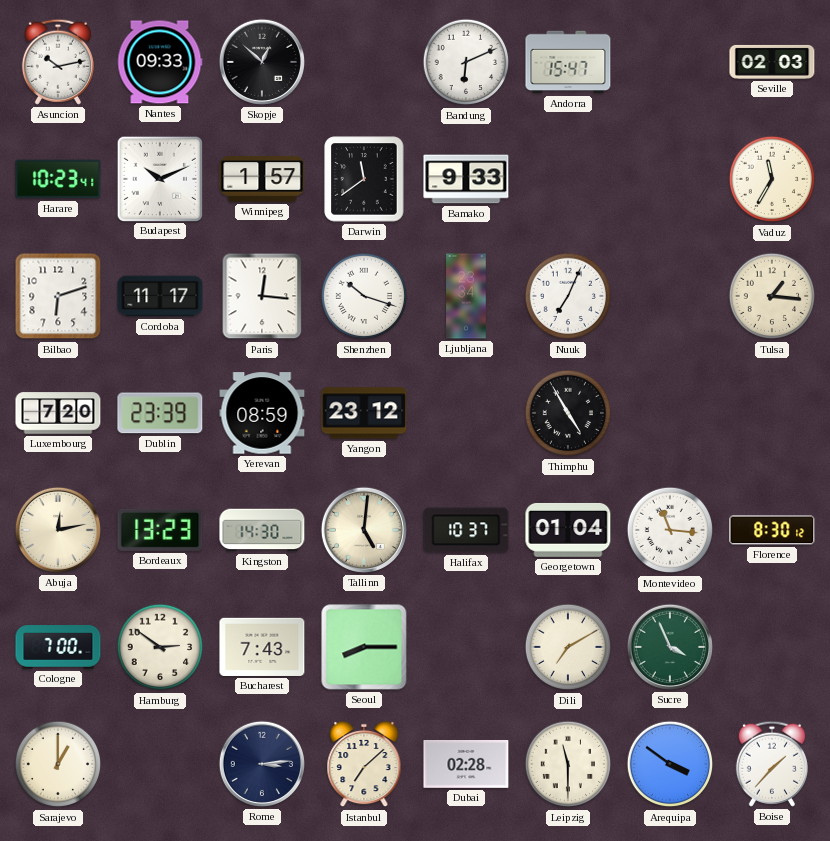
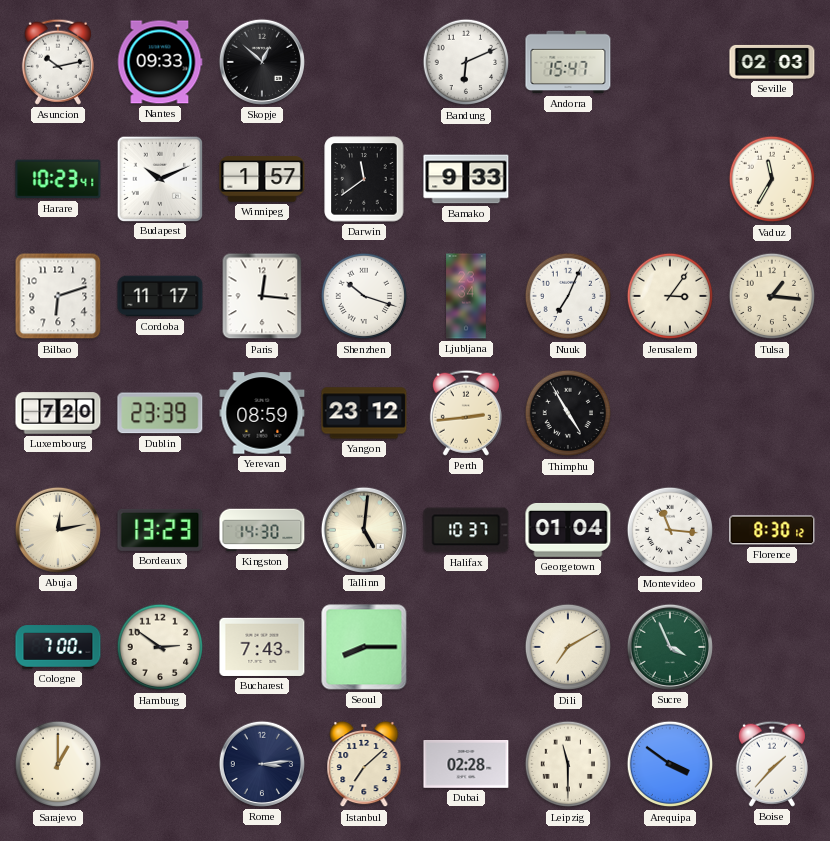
Jerusalem: none -> 3:06 (670, 296)
Perth: none -> 2:44 (466, 413)
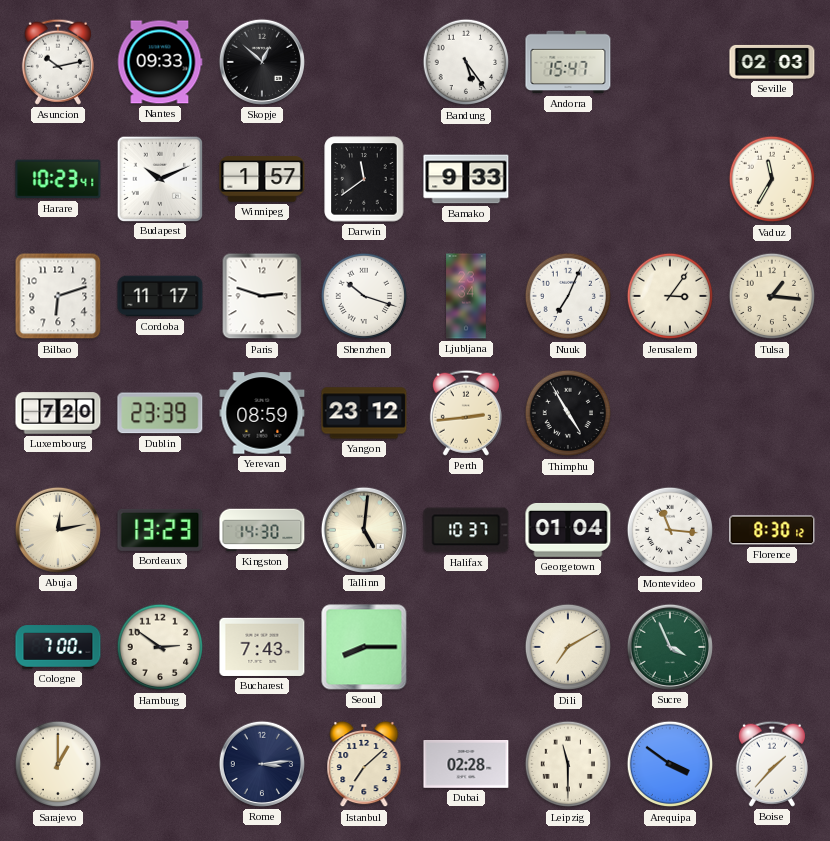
Bandung: 6:11 -> 5:24 (466, 62)
Paris: 12:16 -> 2:48 (262, 296)
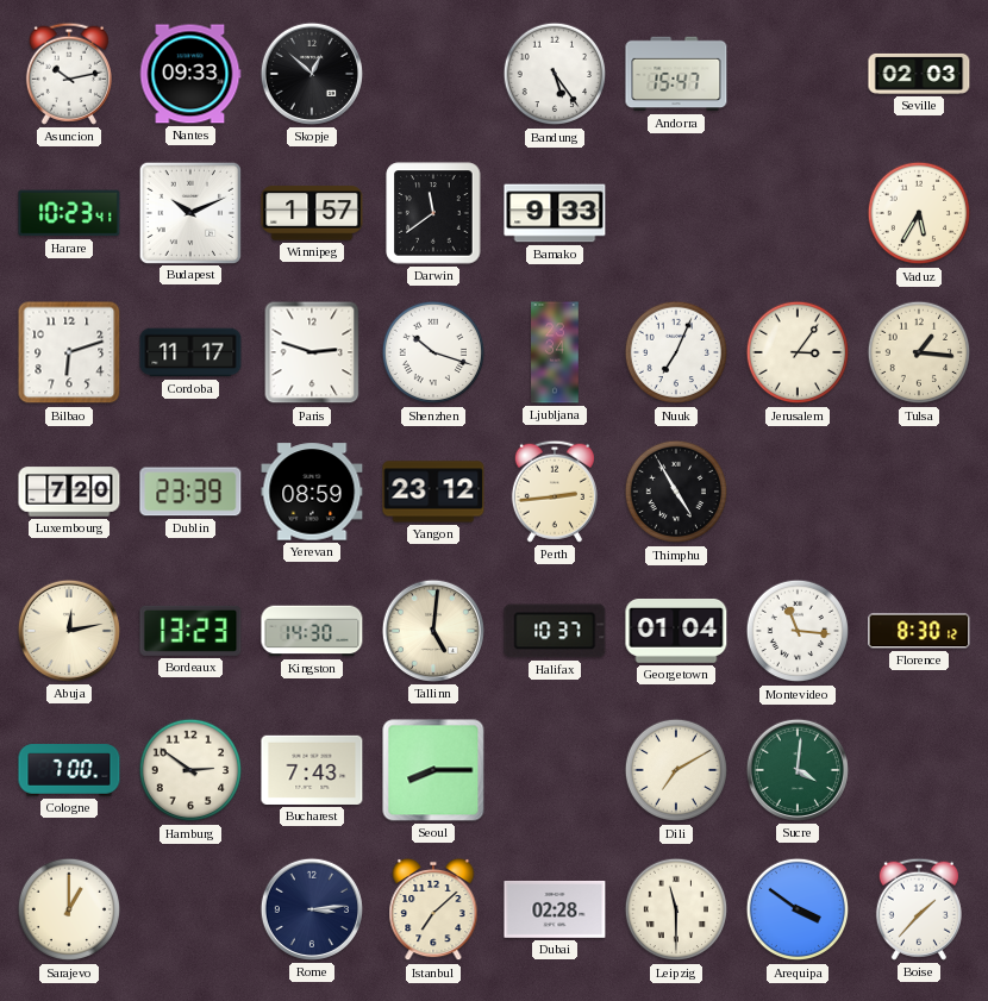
Vaduz: 11:35 -> 5:35 (919, 213)
Sucre: 3:56 -> 4:01 (798, 770)
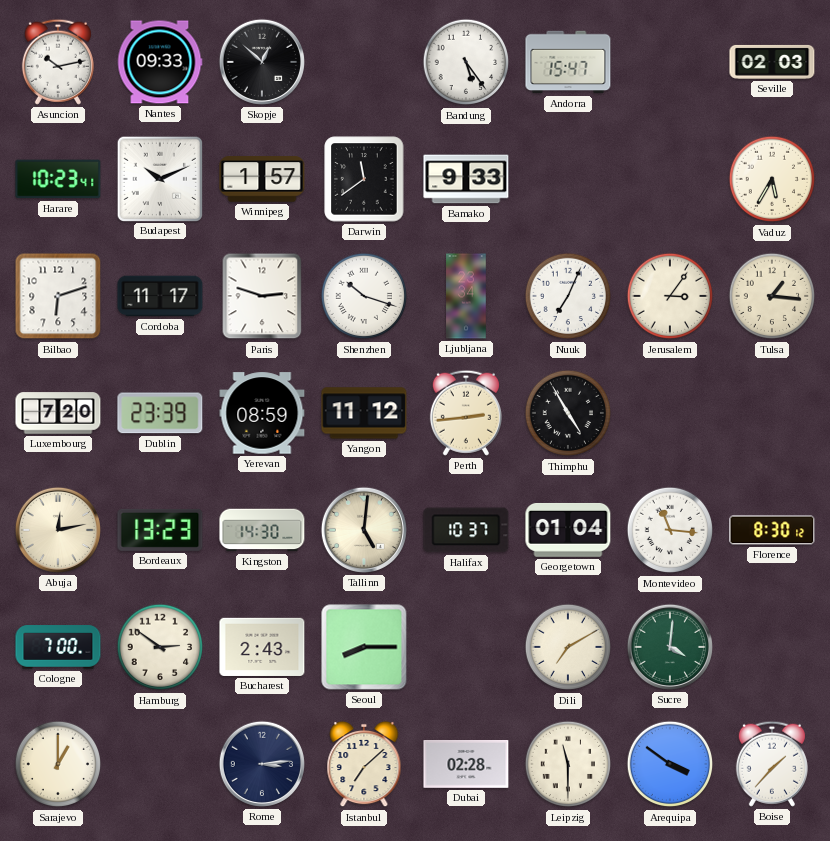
Yangon: 23:12 -> 11:12 (364, 413)
Bucharest: 7:43 -> 2:43 (262, 647)
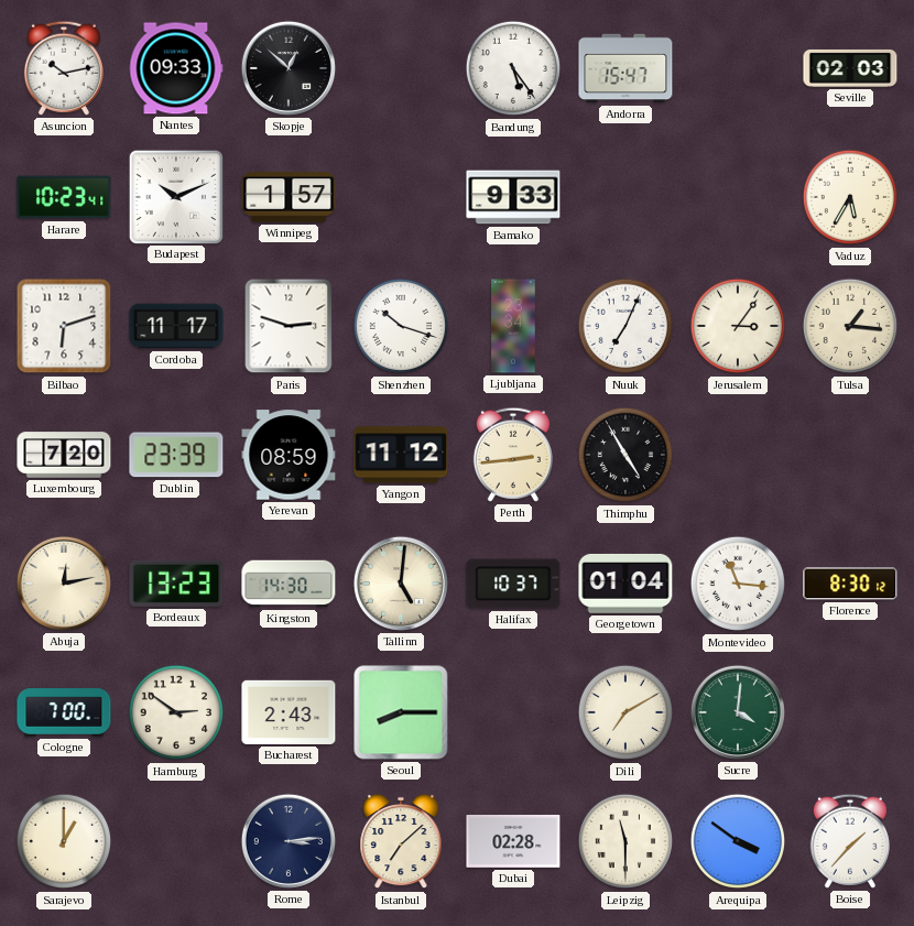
Darwin: 11:39 -> none (364, 179)
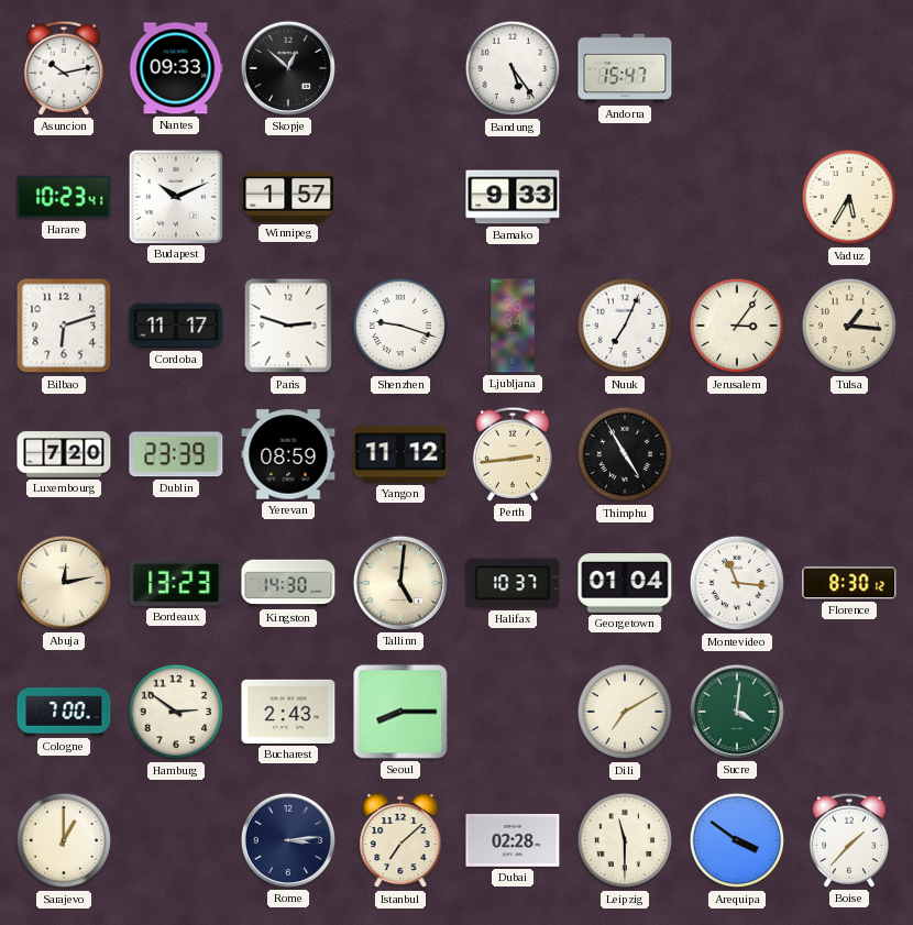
Seville: 02:03 -> none (850, 68)
Shenzhen: 10:18 -> 9:18 (400, 326)
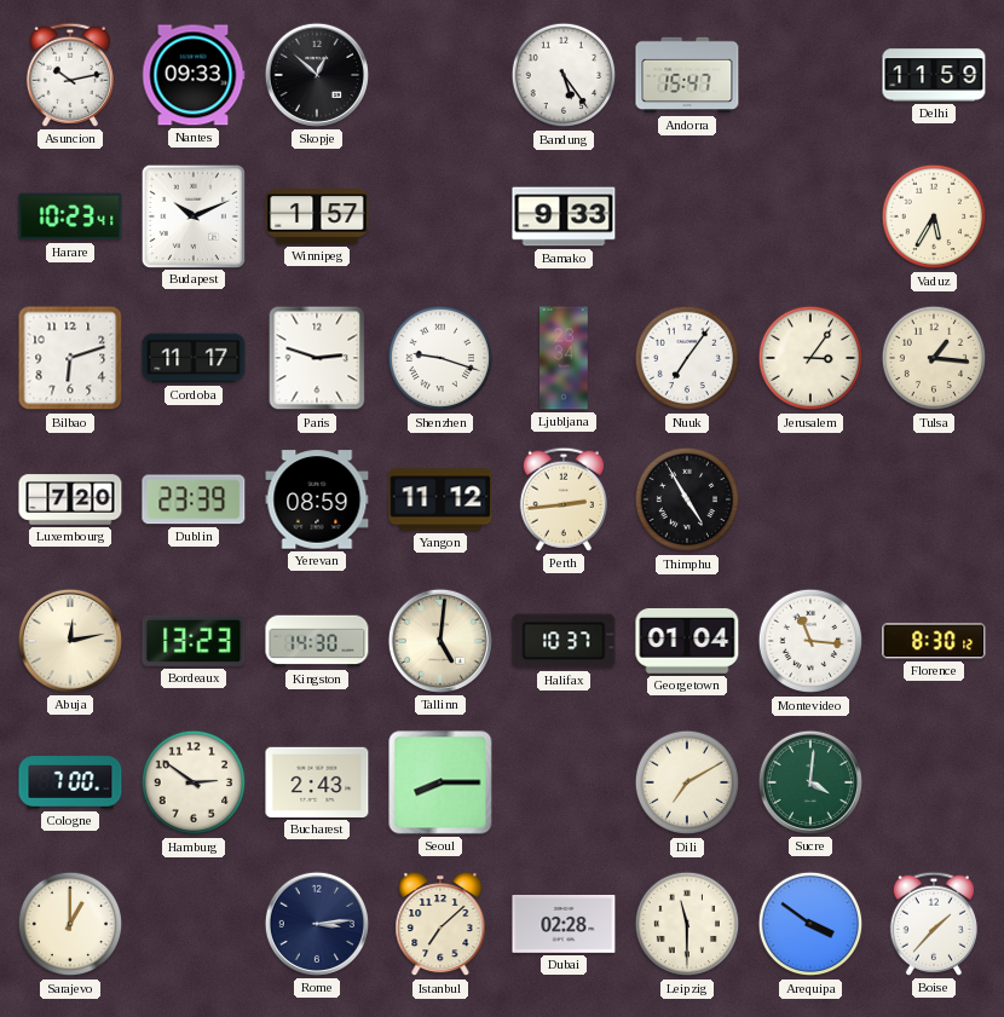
Delhi: none -> 11:59 (934, 75)
Nuuk: 7:04 -> 7:06 (687, 358)
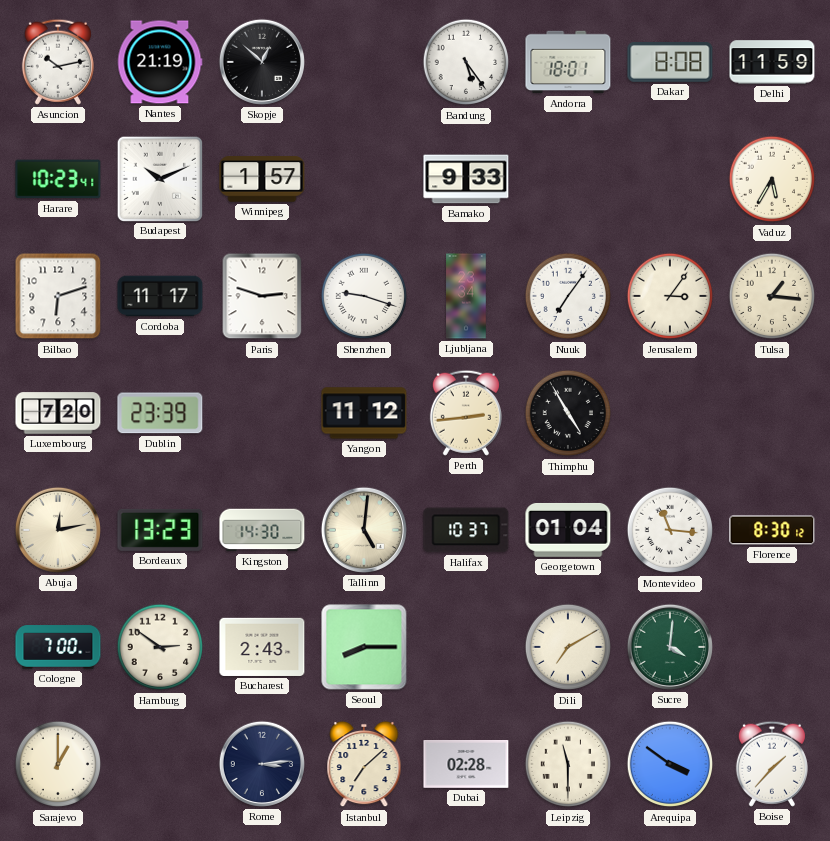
Nantes: 09:33 -> 21:19 (160, 62)
Andorra: 15:47 -> 18:01 (568, 62)
Dakar: none -> 8:08 (670, 62)
Yerevan: 08:59 -> none (317, 499)
